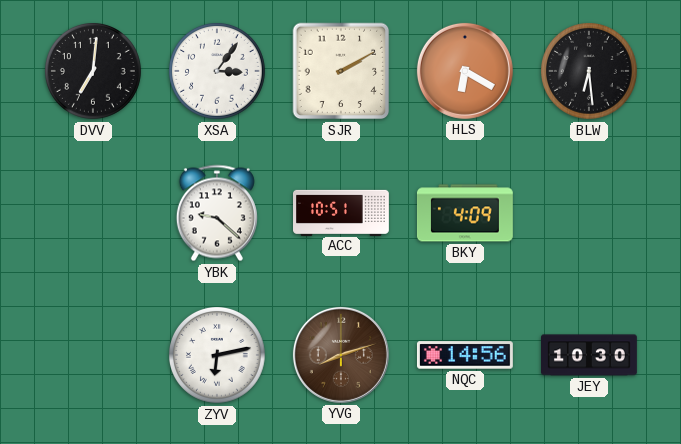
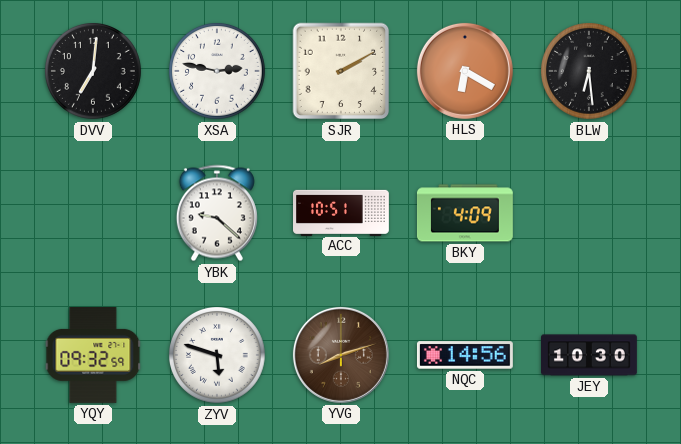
XSA: 3:06 -> 2:47 (218, 72)
YQY: none -> 09:32 (93, 355)
ZYV: 6:13 -> 5:48 (218, 356)
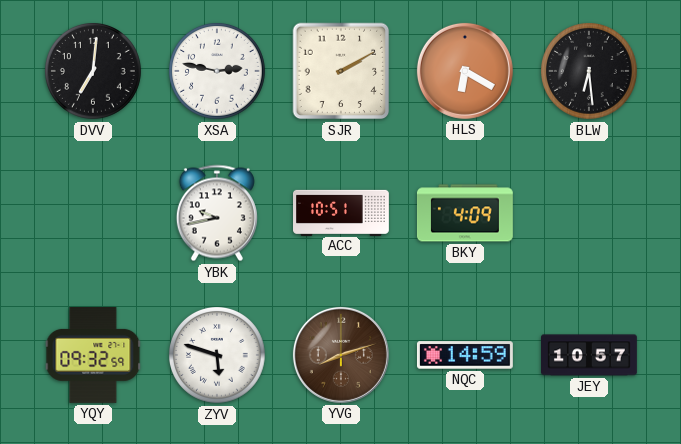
YBK: 9:22 -> 9:43 (217, 213)
NQC: 14:56 -> 14:59 (465, 355)
JEY: 10:30 -> 10:57 (590, 355)
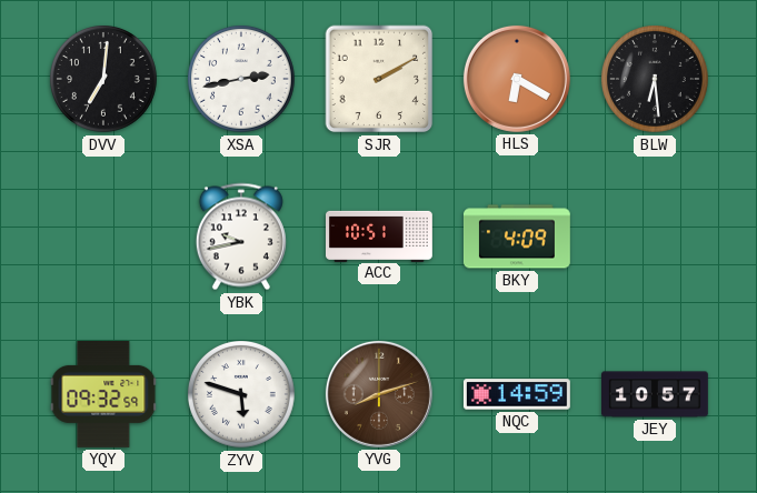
XSA: 2:47 -> 2:43 (242, 80)
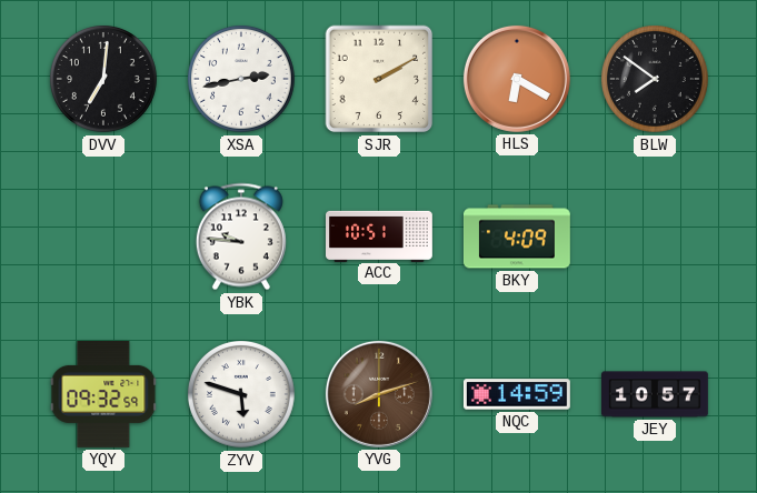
BLW: 6:29 -> 7:51 (656, 80)
YBK: 9:43 -> 9:46 (241, 237)
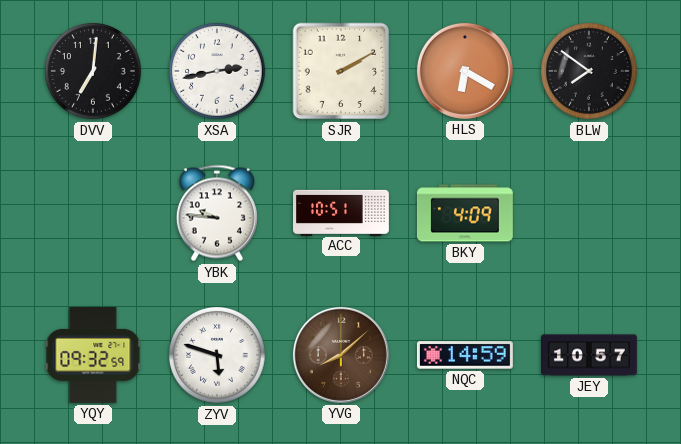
YVG: 8:12 -> 8:08 (341, 355)
